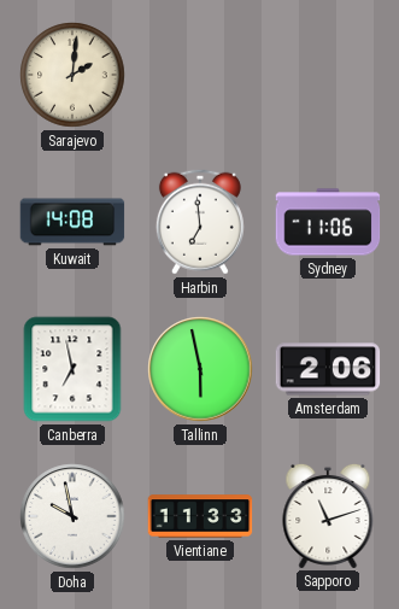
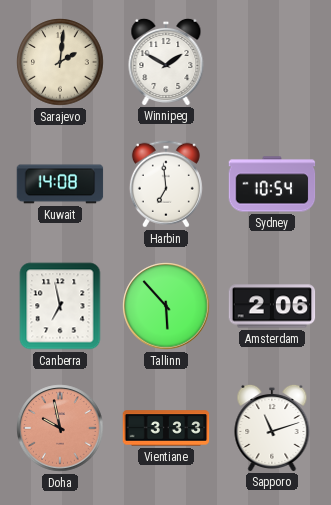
Winnipeg: none -> 1:50 (166, 61)
Sydney: 11:06 -> 10:54 (272, 184)
Tallinn: 5:58 -> 5:53 (166, 306)
Doha dial: white -> salmon (60, 428)
Vientiane: 11:33 -> 3:33 (166, 428)
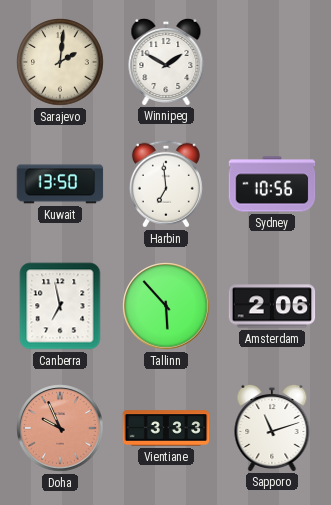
Kuwait: 14:08 -> 13:50 (60, 184)
Sydney: 10:54 -> 10:56 (272, 184)
Doha: 9:58 -> 9:56 (60, 428)
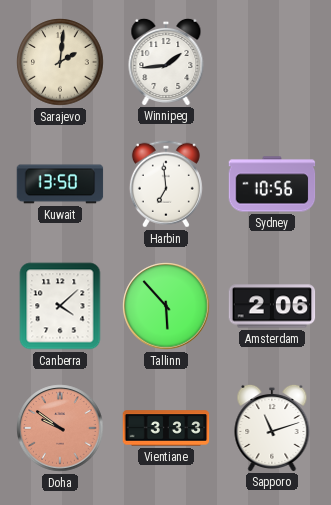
Winnipeg: 1:50 -> 1:44 (166, 61)
Canberra: 6:58 -> 4:08 (60, 306)
Doha: 9:56 -> 9:51 (60, 428)
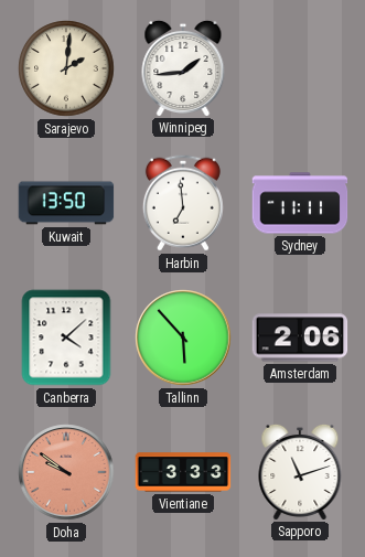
Sydney: 10:56 -> 11:11 (300, 203)
